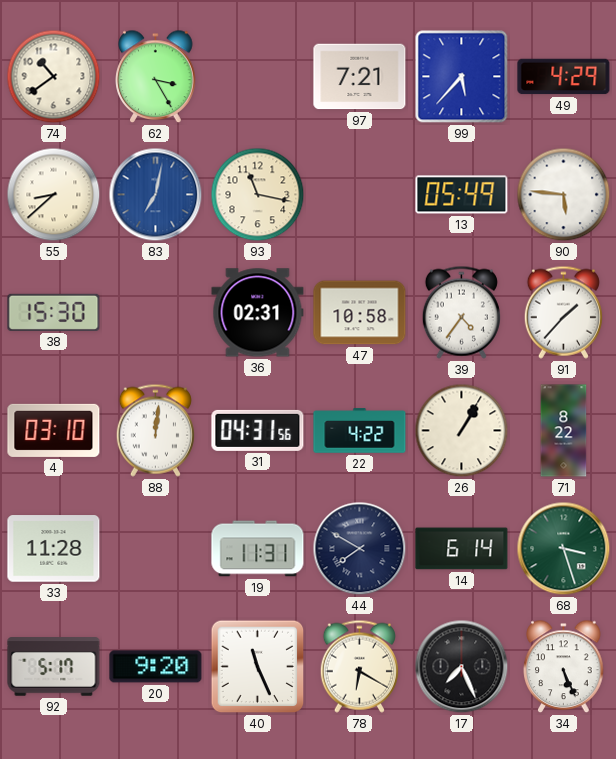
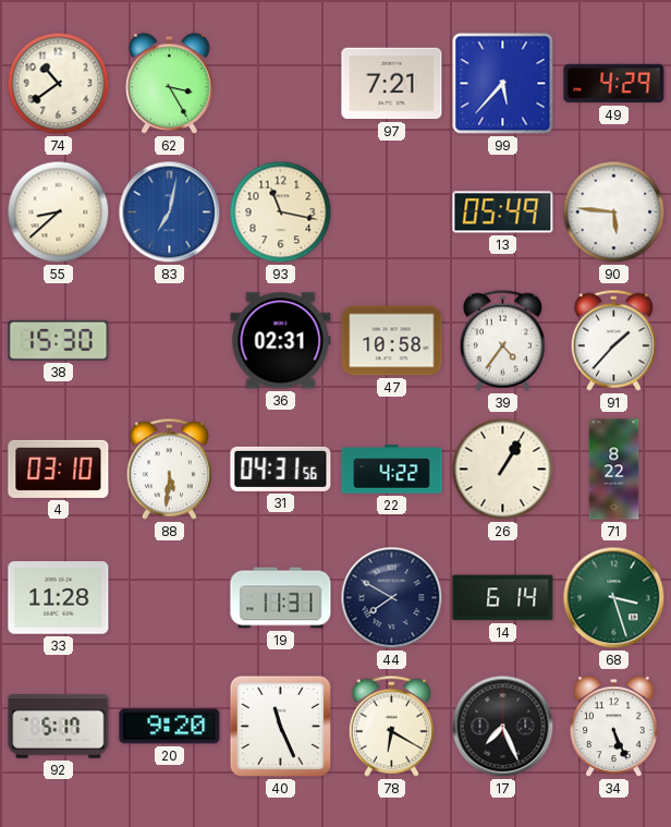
88: 12:01 -> 5:31 (169, 469)
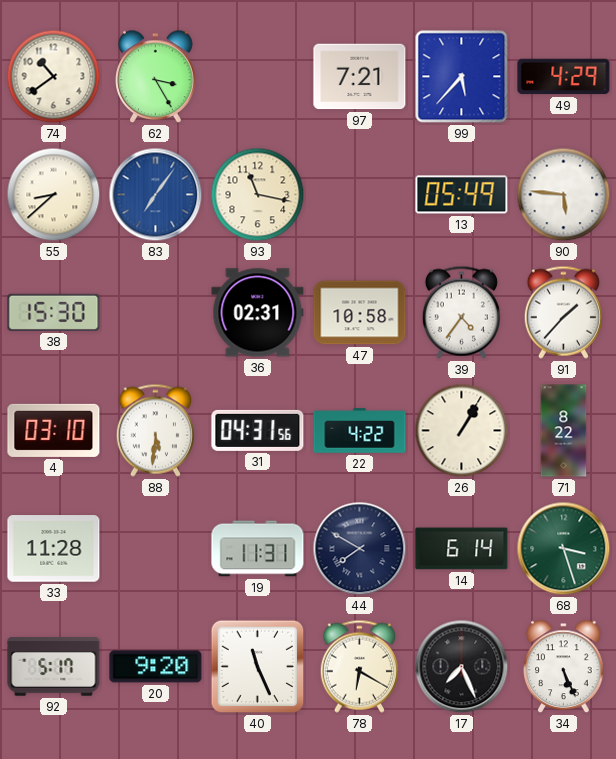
83: 7:02 -> 7:06 (156, 195)
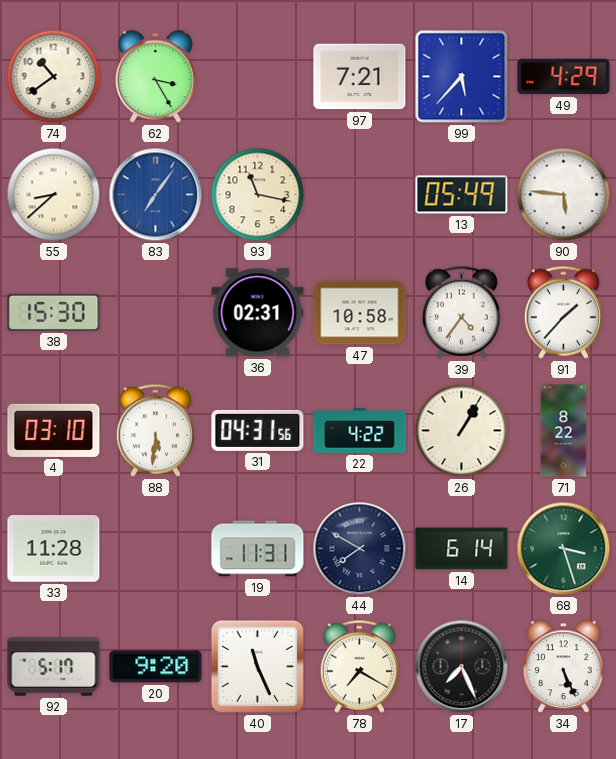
78: 6:20 -> 7:20 (359, 666)
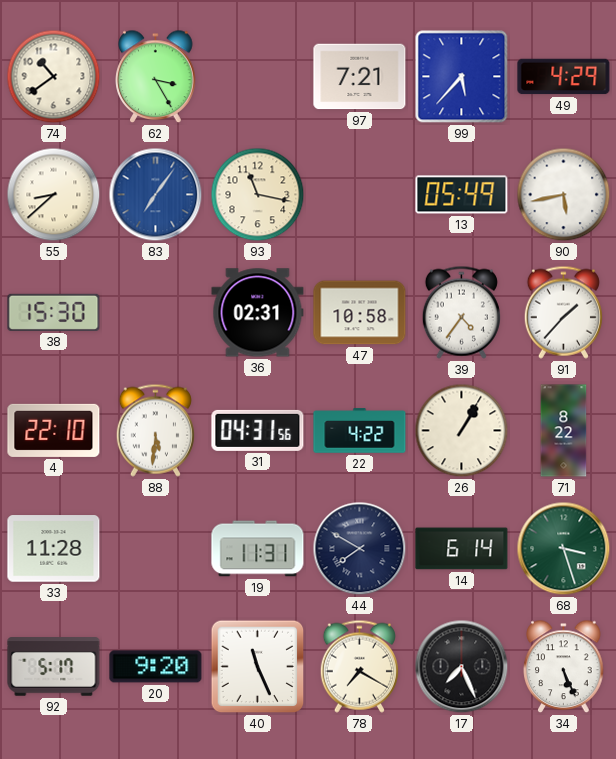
90: 5:46 -> 5:43 (564, 195)
4: 03:10 -> 22:10 (54, 430)
